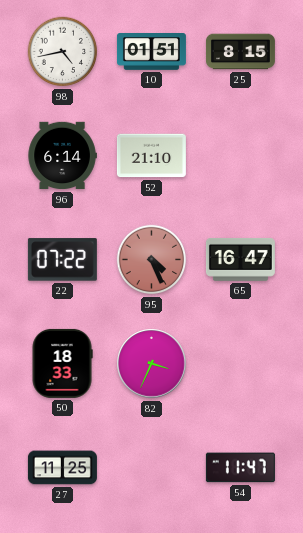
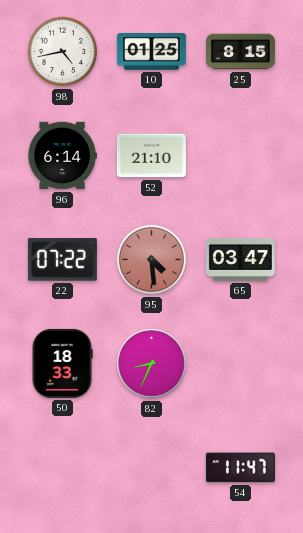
10: 01:51 -> 01:25 (151, 52)
95: 4:26 -> 4:29 (152, 260)
65: 16:47 -> 03:47 (240, 259)
82: 3:34 -> 8:34 (152, 364)
27: 11:25 -> none (62, 468)
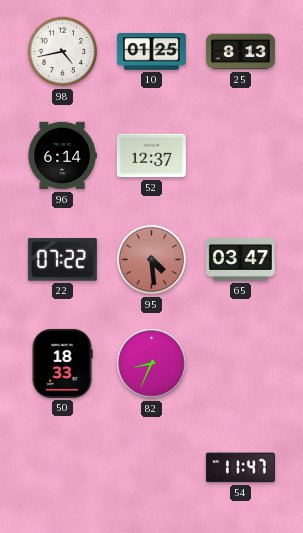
25: 8:15 -> 8:13 (240, 52)
52: 21:10 -> 12:37 (151, 156)
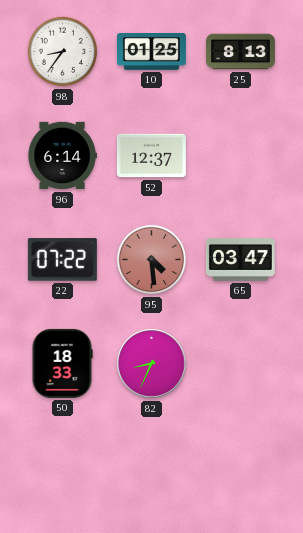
98: 4:43 -> 8:36 (63, 52)
54: 11:47 -> none (240, 468)
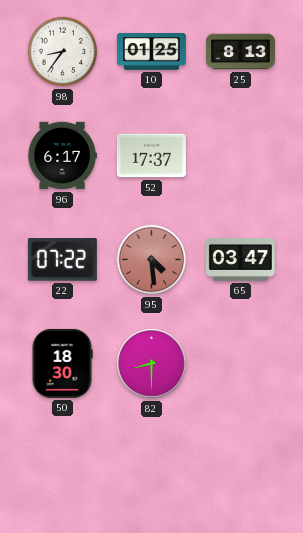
96: 6:14 -> 6:17 (62, 156)
52: 12:37 -> 17:37 (151, 156)
50: 18:33 -> 18:30 (62, 363)
82: 8:34 -> 8:30 (152, 364)
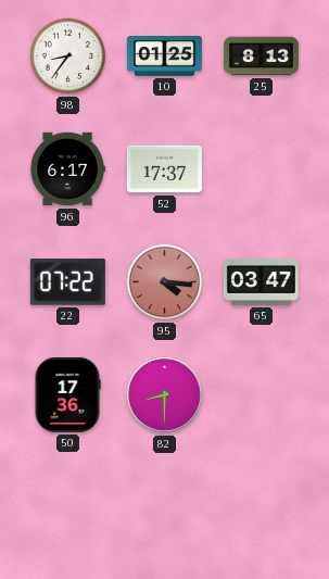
95: 4:29 -> 4:16 (165, 282)
50: 18:30 -> 17:36 (67, 394)
